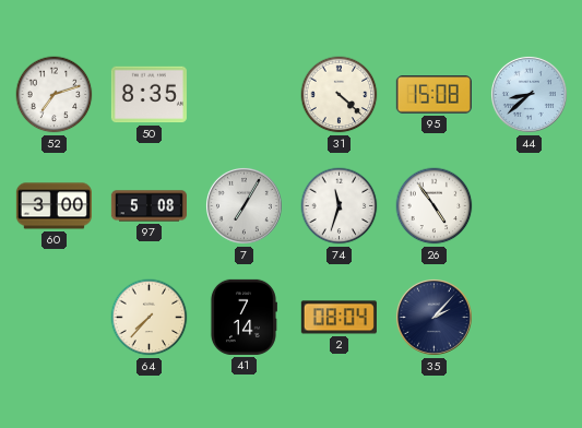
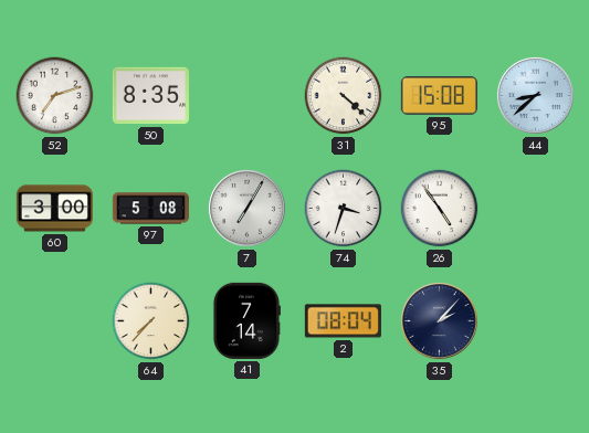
74: 11:33 -> 3:33 (344, 209)
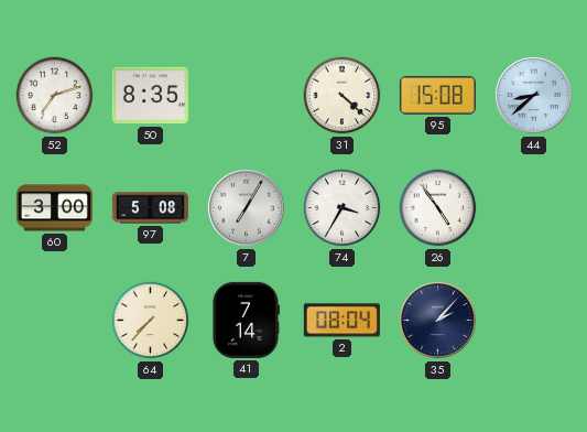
74: 3:33 -> 3:35 (343, 208)
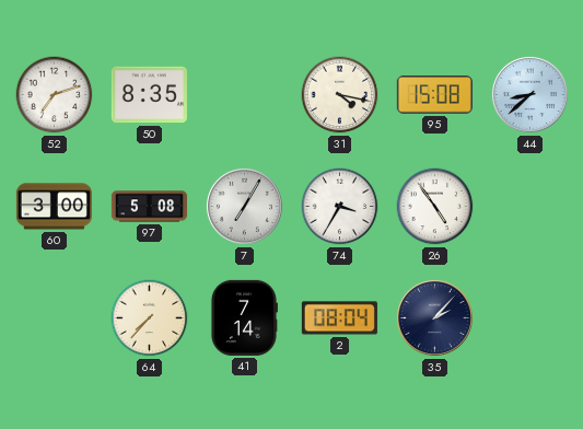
31: 4:22 -> 4:17 (340, 95)
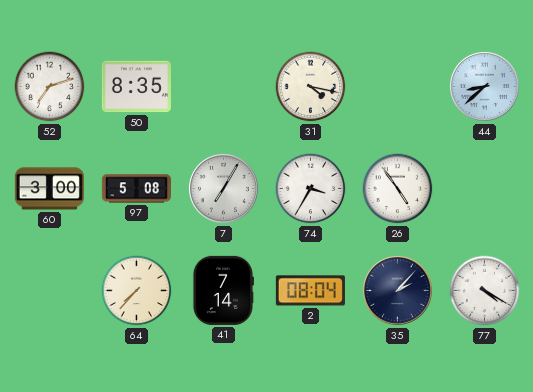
95: 15:08 -> none (434, 95)
77: none -> 4:20 (485, 291)
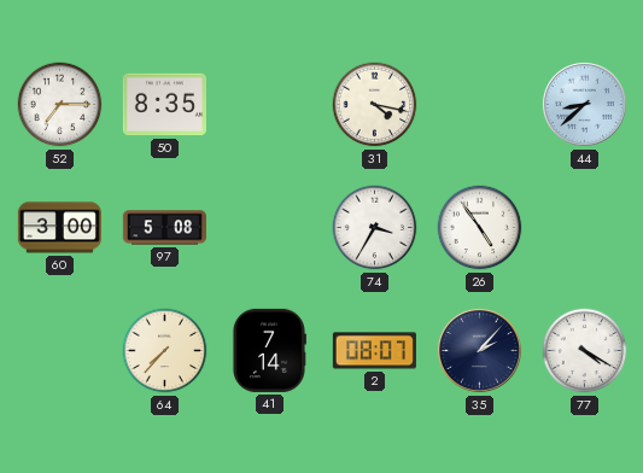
52: 7:12 -> 7:15 (60, 105)
7: 7:05 -> none (223, 188)
2: 08:04 -> 08:07 (374, 351)
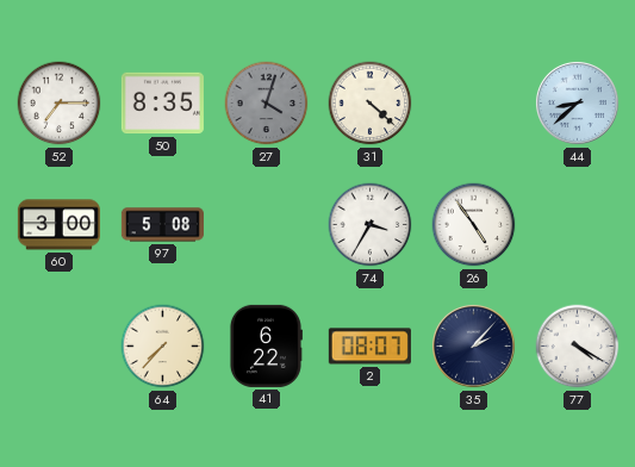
27: none -> 4:03 (267, 104)
31: 4:17 -> 4:22 (371, 104)
41: 7:14 -> 6:22 (266, 345)
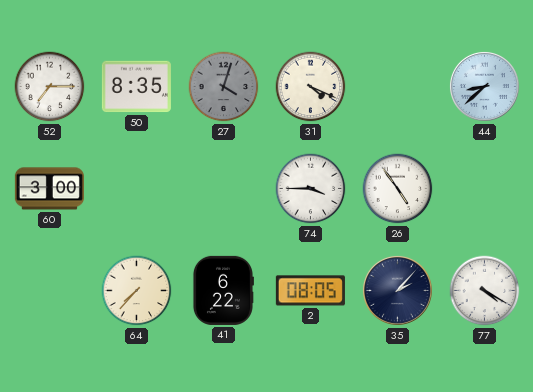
31: 4:22 -> 4:19 (311, 87)
97: 5:08 -> none (162, 225)
74: 3:35 -> 3:45 (311, 189)
2: 08:07 -> 08:05 (310, 291)
